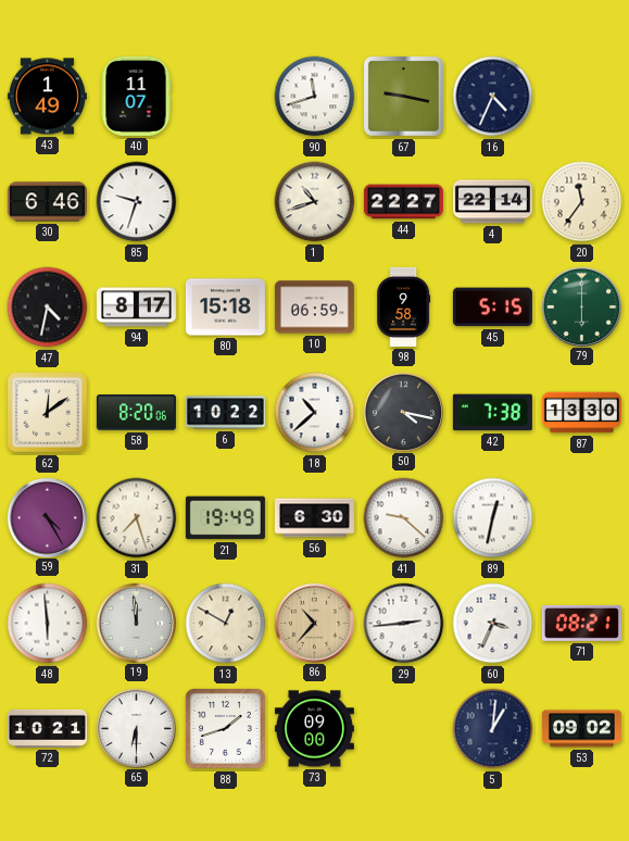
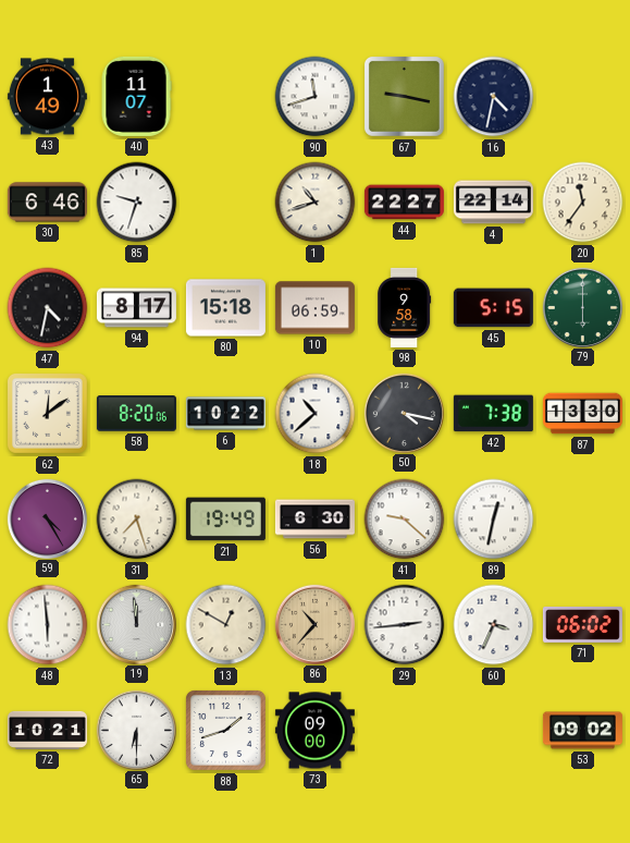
16: 4:34 -> 4:32 (494, 97)
71: 08:21 -> 06:02 (582, 624)
5: 1:01 -> none (493, 729)
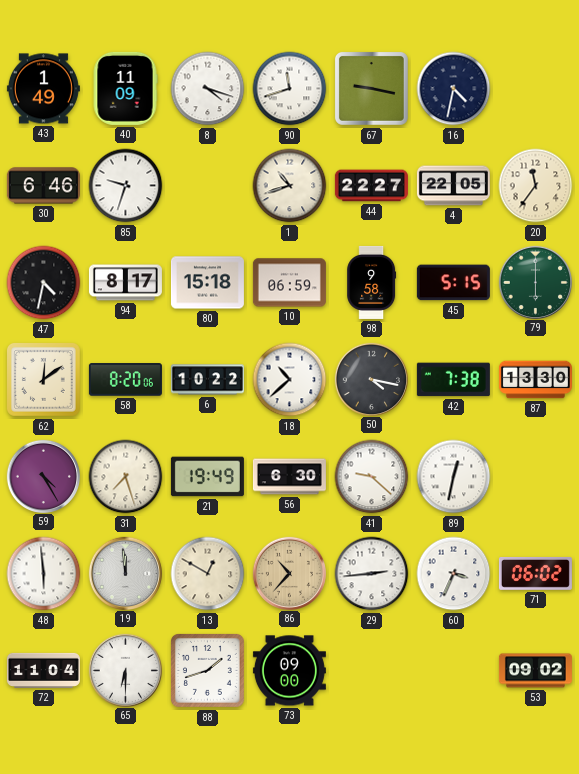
40: 11:07 -> 11:09 (125, 88)
8: none -> 4:18 (208, 89)
4: 22:14 -> 22:05 (453, 186)
72: 10:21 -> 11:04 (43, 670)
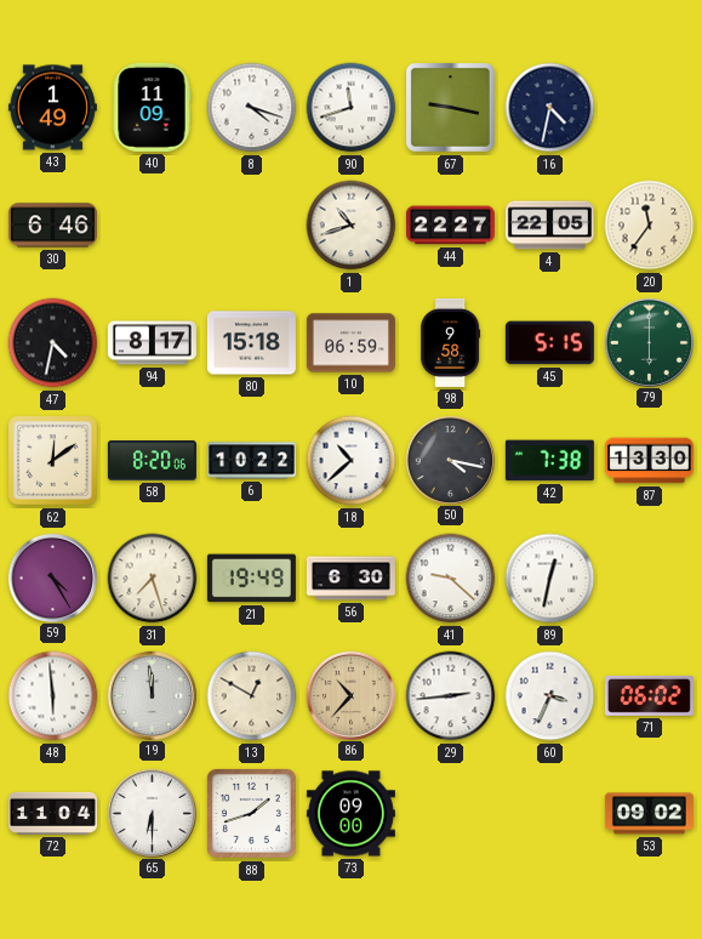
85: 9:33 -> none (126, 186)
